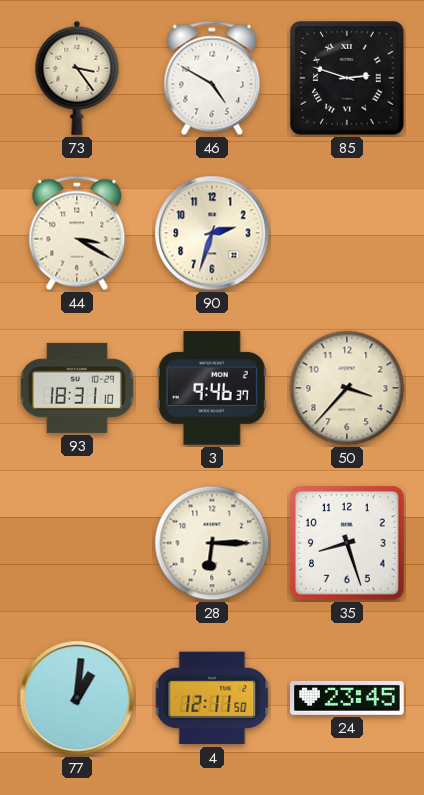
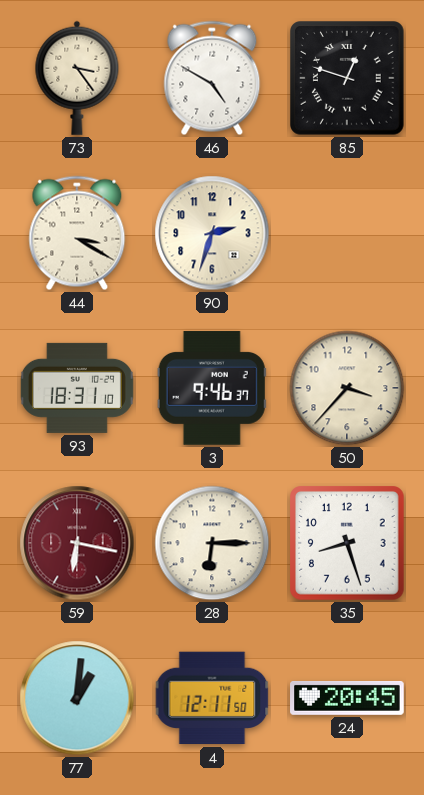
85: 2:48 -> 12:48 (348, 79)
59: none -> 6:17 (77, 543)
24: 23:45 -> 20:45 (347, 698)
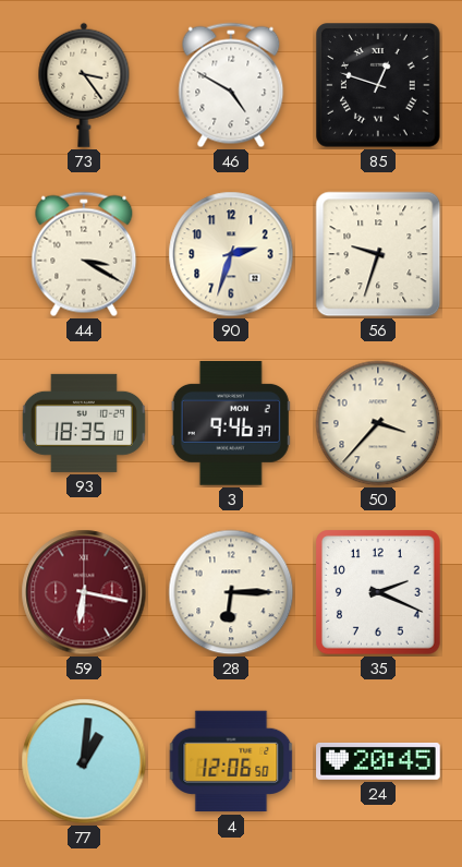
56: none -> 9:33 (378, 254)
93: 18:31 -> 18:35 (84, 423)
35: 8:27 -> 2:19 (379, 593)
4: 12:11 -> 12:06 (231, 761)
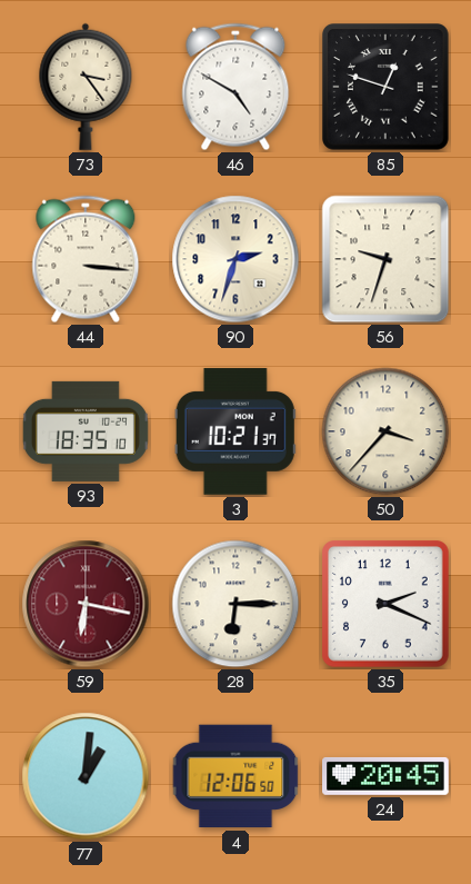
44: 3:20 -> 3:16 (86, 259)
3: 9:46 -> 10:21 (235, 431)
